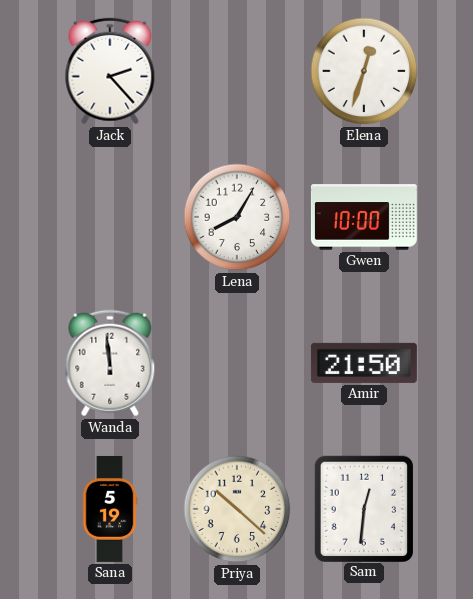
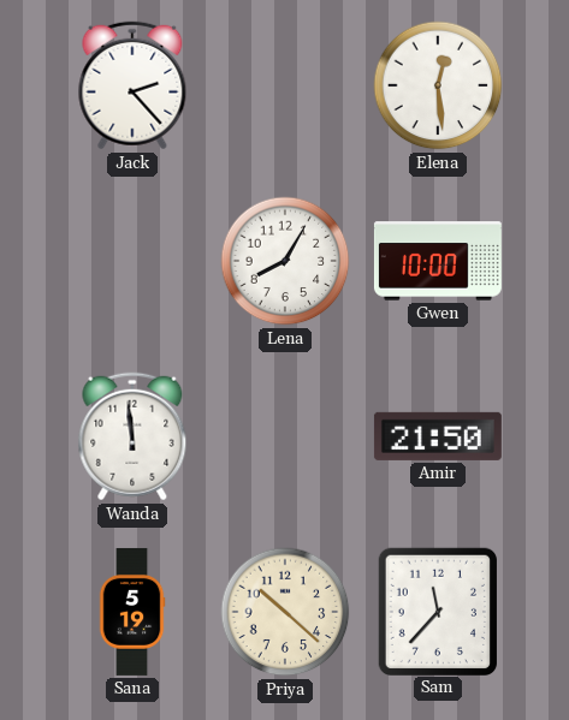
Elena: 12:33 -> 12:29 (438, 85)
Sam: 12:31 -> 11:37 (437, 611)
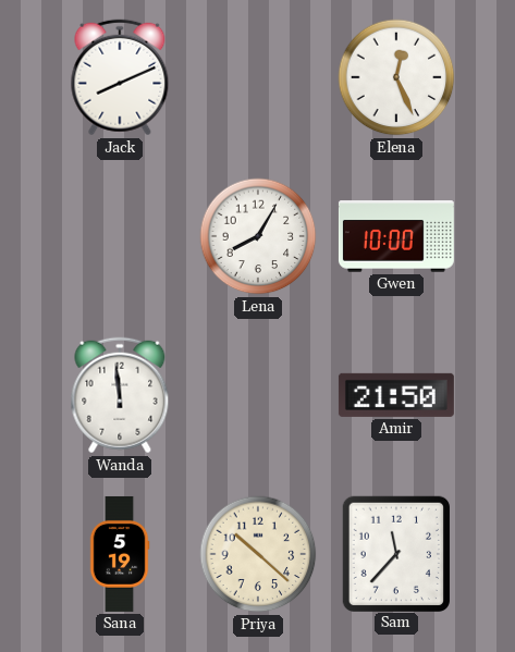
Jack: 2:23 -> 8:11 (120, 77)
Elena: 12:29 -> 12:26 (396, 77)
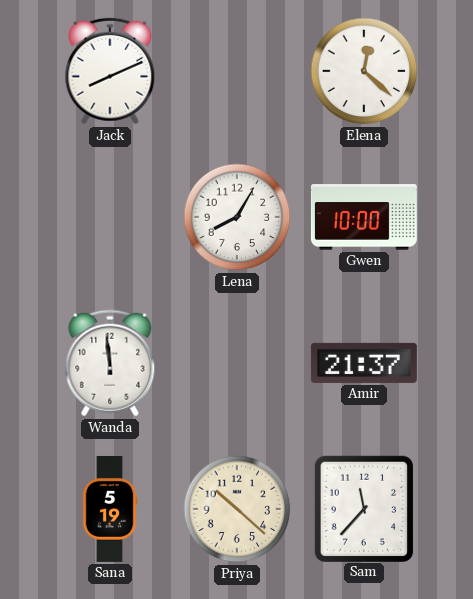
Elena: 12:26 -> 12:22 (364, 71)
Amir: 21:50 -> 21:37 (364, 363)
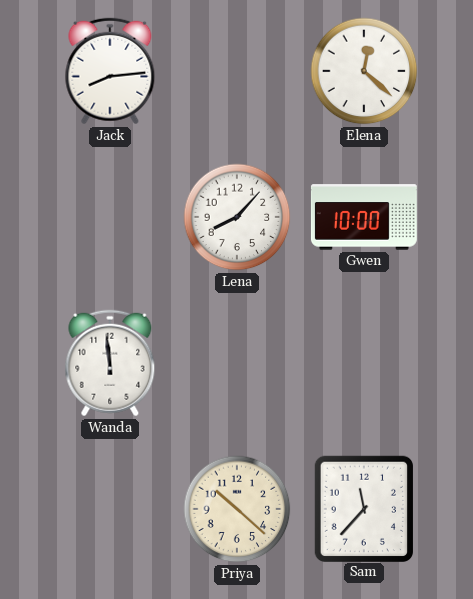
Jack: 8:11 -> 8:14 (110, 71)
Lena: 8:05 -> 8:07 (237, 217)
Amir: 21:37 -> none (364, 363)
Sana: 5:19 -> none (110, 509)
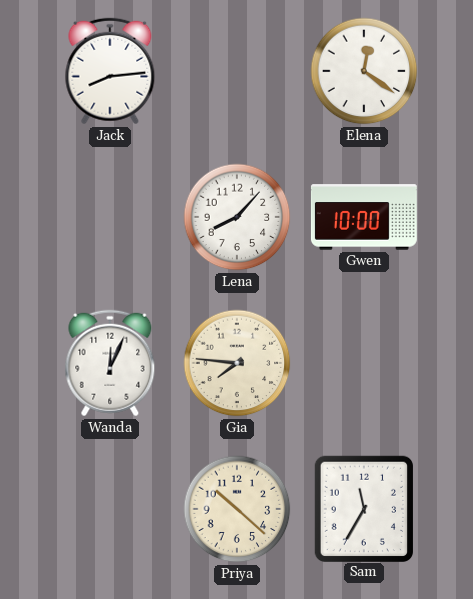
Elena: 12:22 -> 12:21 (364, 71)
Wanda: 11:59 -> 12:04 (110, 363)
Gia: none -> 7:46 (237, 363)
Sam: 11:37 -> 11:35 (363, 508)
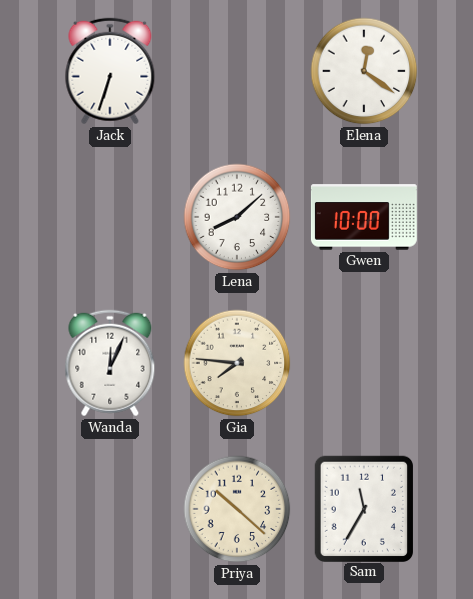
Jack: 8:14 -> 6:33 (110, 71)
Lena: 8:07 -> 8:08 (237, 217)
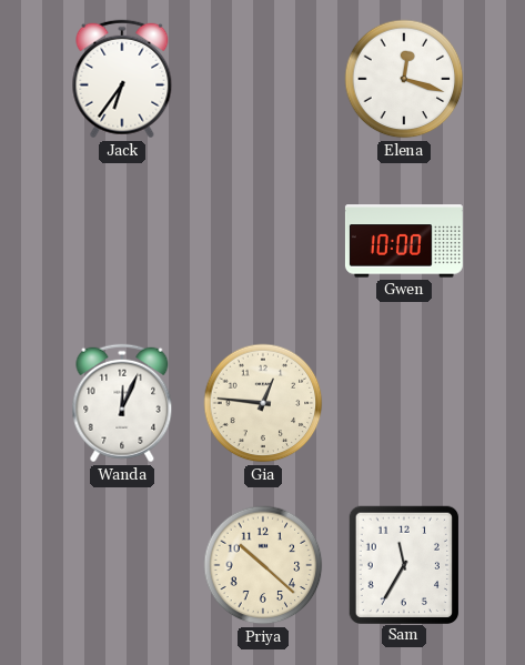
Jack: 6:33 -> 6:36 (122, 79)
Elena: 12:21 -> 12:18 (404, 79)
Lena: 8:08 -> none (237, 217)
Gia: 7:46 -> 12:46 (263, 403)
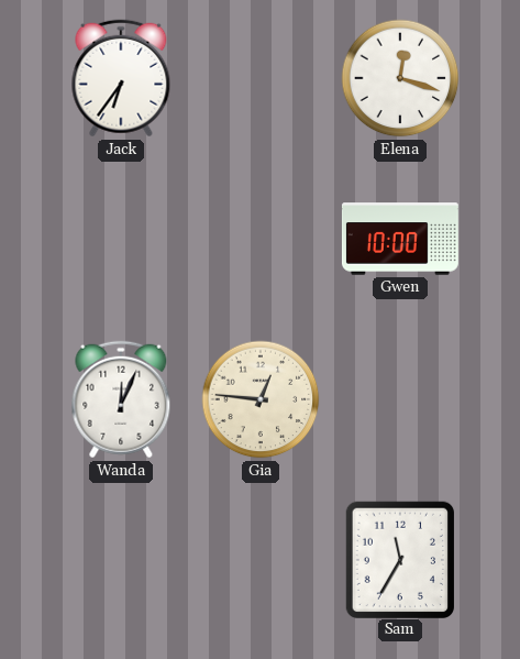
Priya: 10:22 -> none (263, 565)
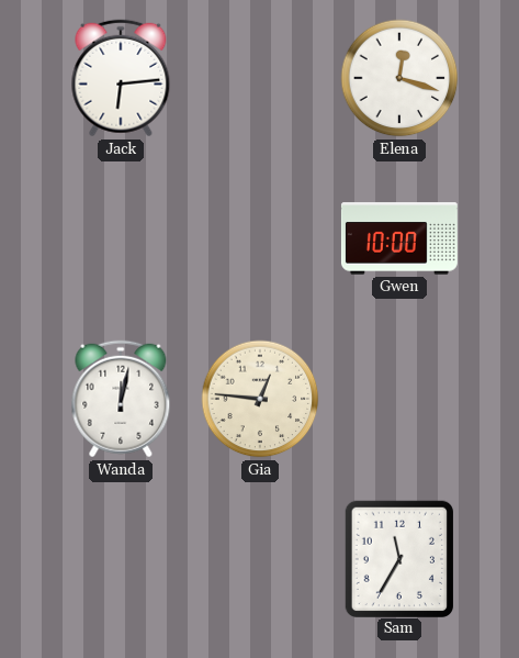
Jack: 6:36 -> 6:14 (121, 78)
Wanda: 12:04 -> 12:02 (121, 399)
